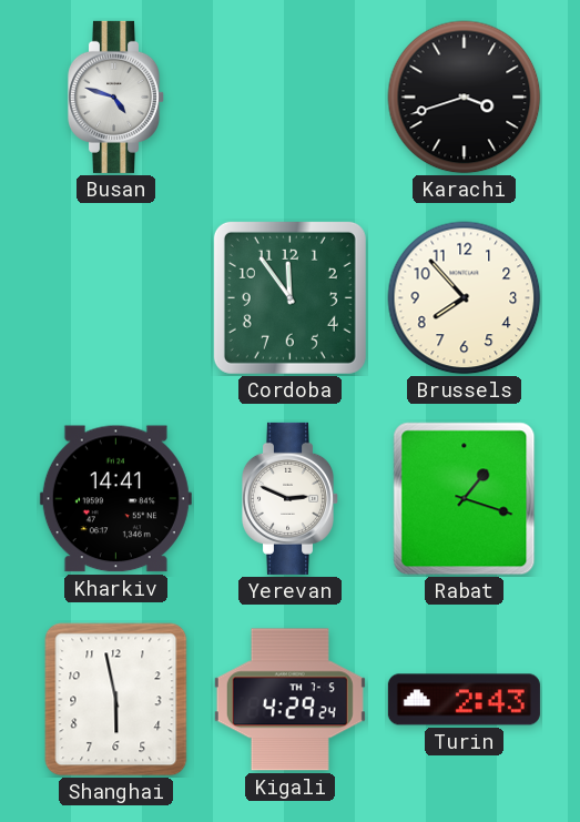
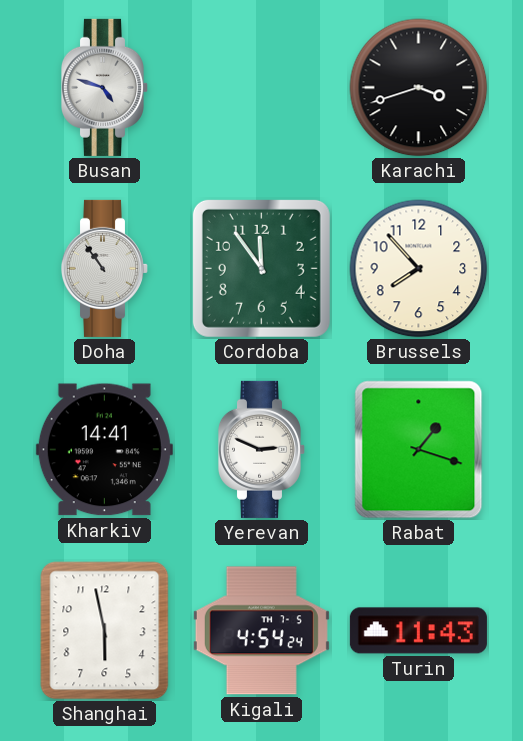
Doha: none -> 10:54 (104, 268)
Kigali: 4:29 -> 4:54 (261, 631)
Turin: 2:43 -> 11:43 (418, 631)
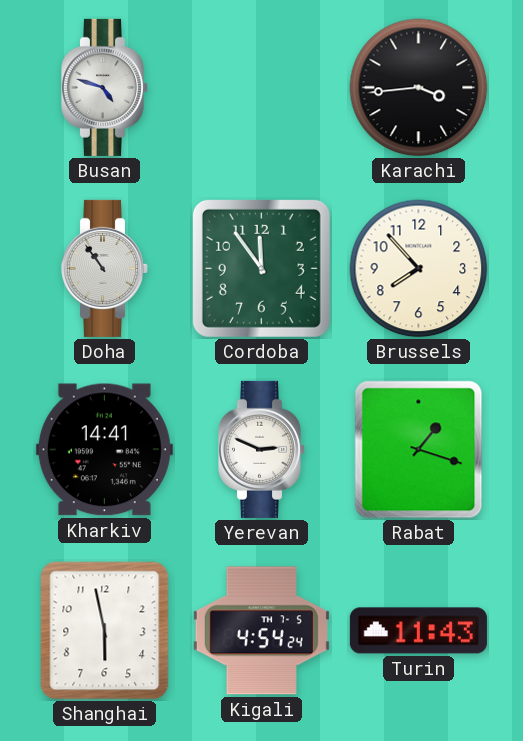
Karachi: 3:42 -> 3:44 (419, 88)
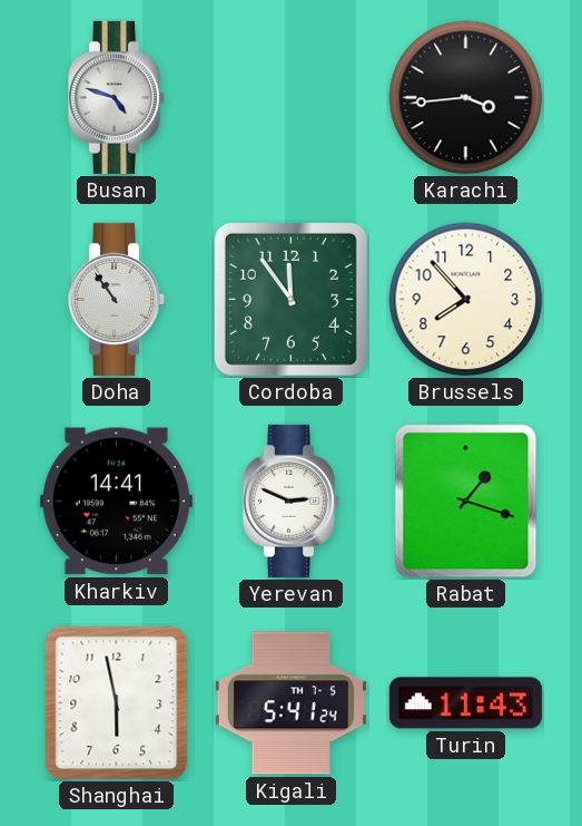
Kigali: 4:54 -> 5:41 (290, 703)
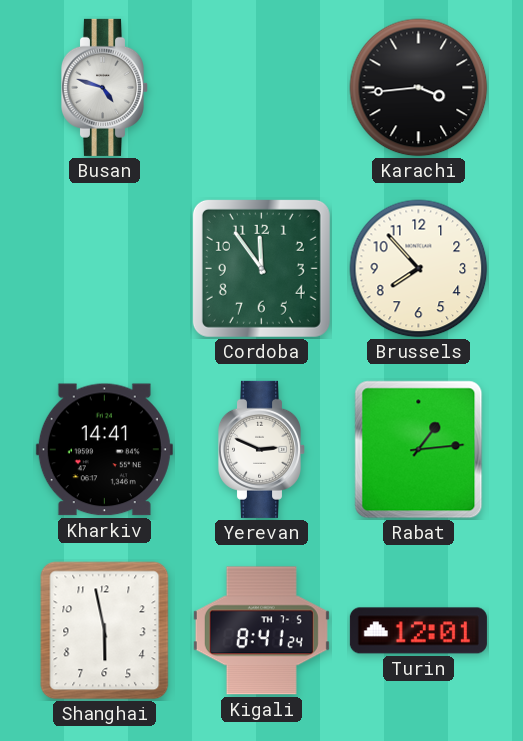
Doha: 10:54 -> none (116, 299)
Rabat: 1:18 -> 1:14 (419, 450)
Kigali: 5:41 -> 8:41 (261, 631)
Turin: 11:43 -> 12:01 (418, 631)
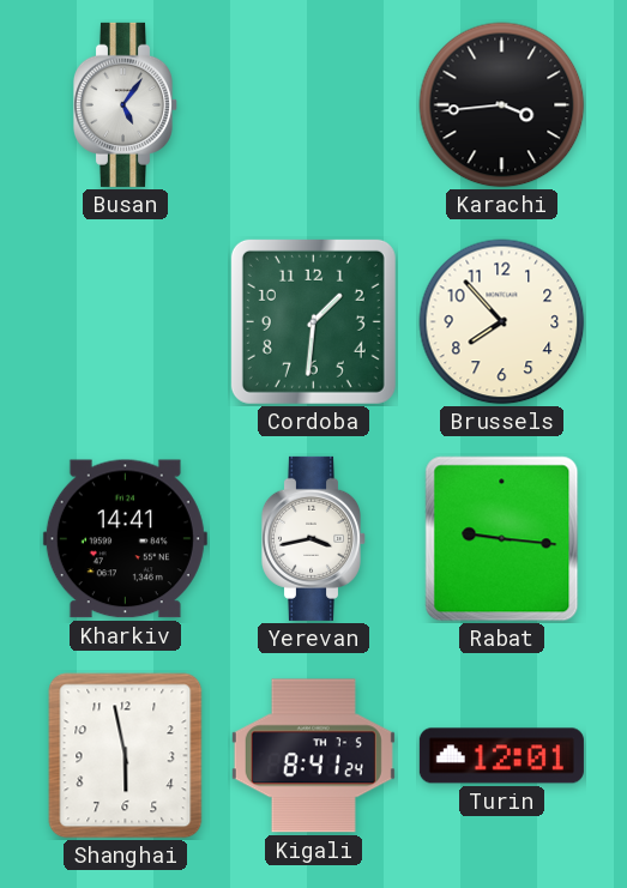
Busan: 4:48 -> 5:06 (125, 104)
Cordoba: 11:54 -> 1:31 (313, 321)
Yerevan: 2:49 -> 3:43 (313, 538)
Rabat: 1:14 -> 9:16 (502, 539)
